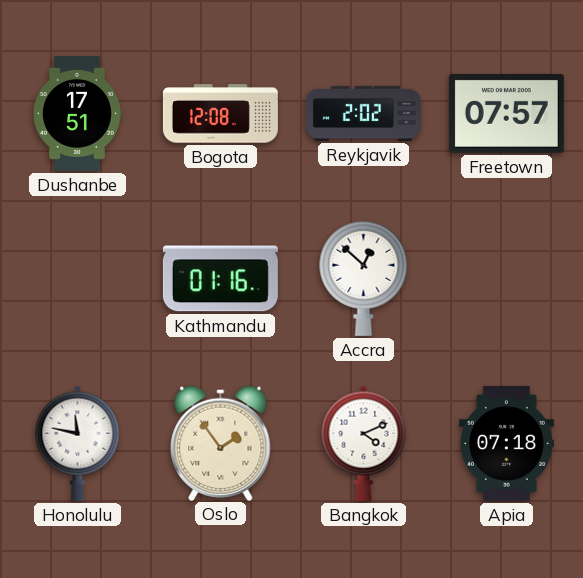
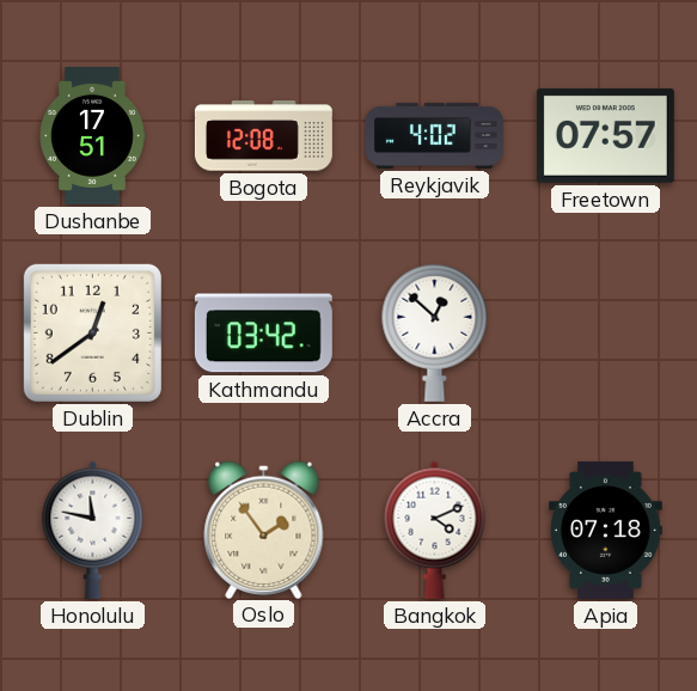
Reykjavik: 2:02 -> 4:02 (434, 135)
Dublin: none -> 12:39 (92, 332)
Kathmandu: 01:16 -> 03:42 (263, 334)
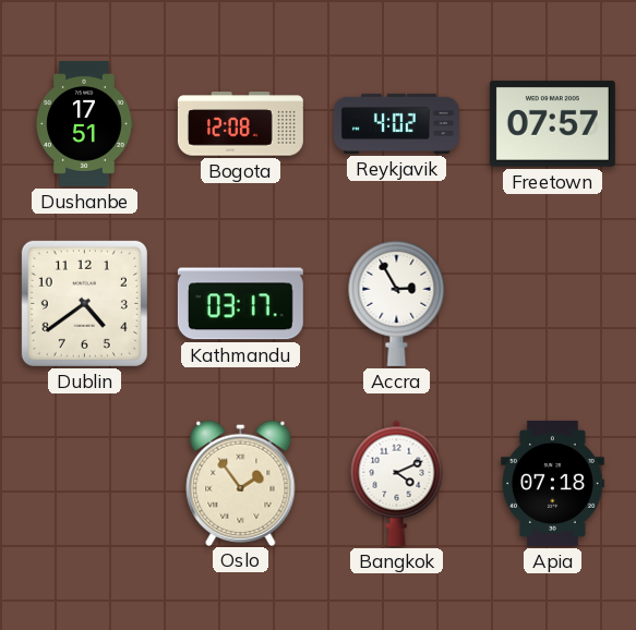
Dublin: 12:39 -> 4:39 (84, 303)
Kathmandu: 03:42 -> 03:17 (240, 304)
Accra: 12:52 -> 2:55 (397, 303)
Honolulu: 11:47 -> none (93, 530)
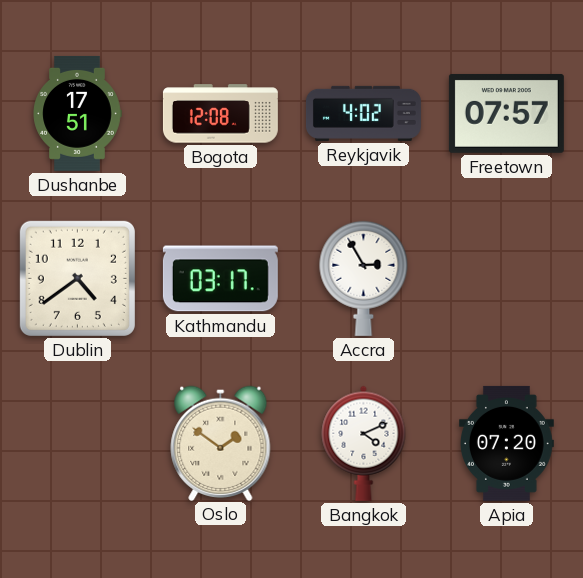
Oslo: 1:54 -> 1:51 (221, 443)
Apia: 07:18 -> 07:20 (506, 443)
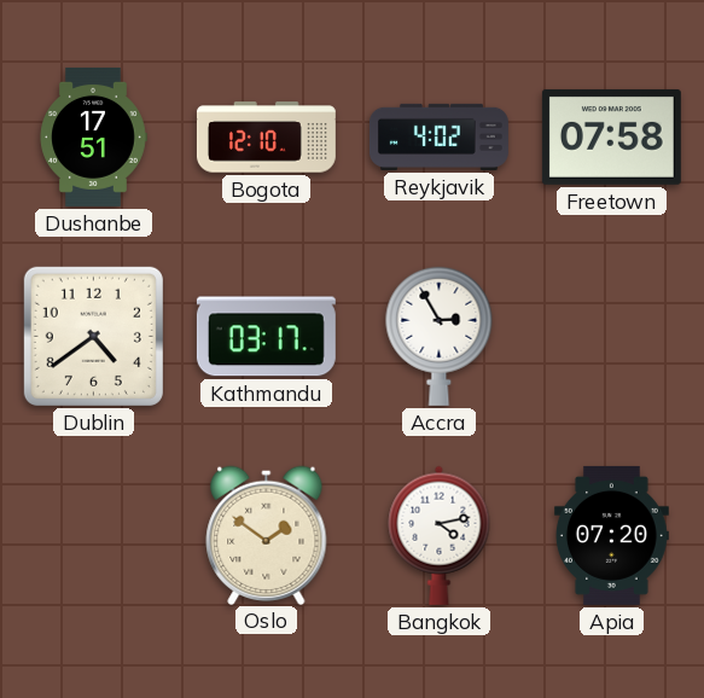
Bogota: 12:08 -> 12:10 (266, 138)
Freetown: 07:57 -> 07:58 (611, 136)
Bangkok: 4:11 -> 4:13 (440, 535)
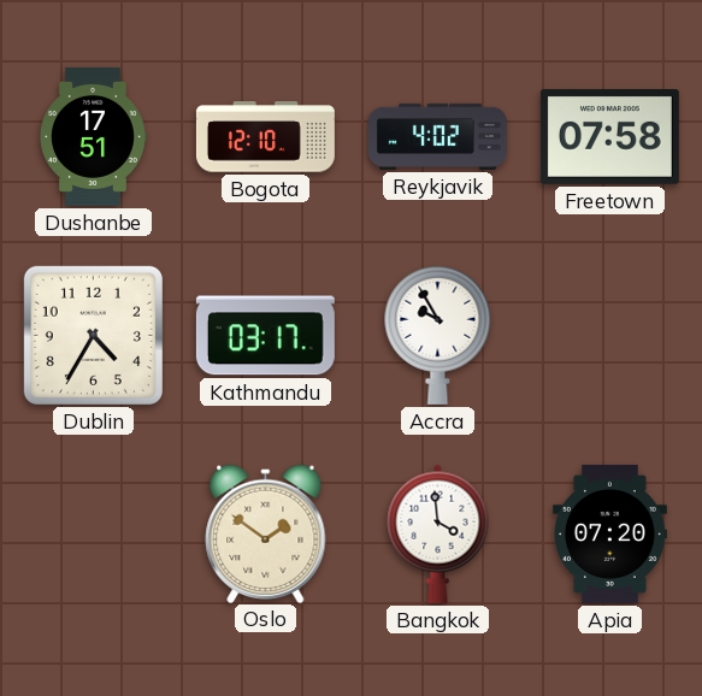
Dublin: 4:39 -> 4:35 (93, 335)
Accra: 2:55 -> 9:55 (438, 335)
Bangkok: 4:13 -> 3:59 (438, 533)
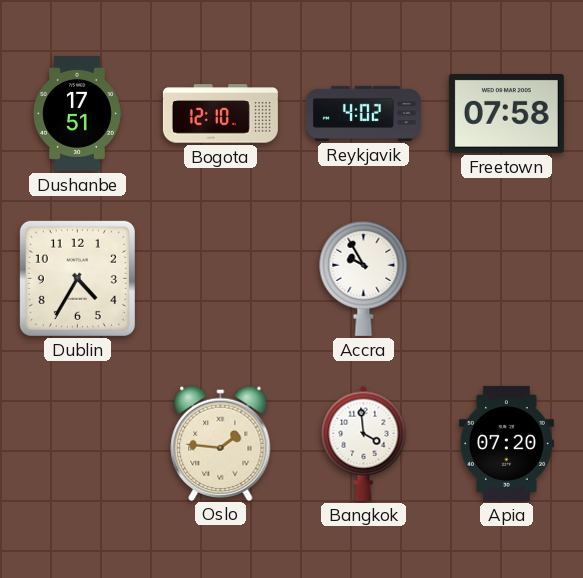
Kathmandu: 03:17 -> none (265, 336)
Oslo: 1:51 -> 1:46 (221, 443)
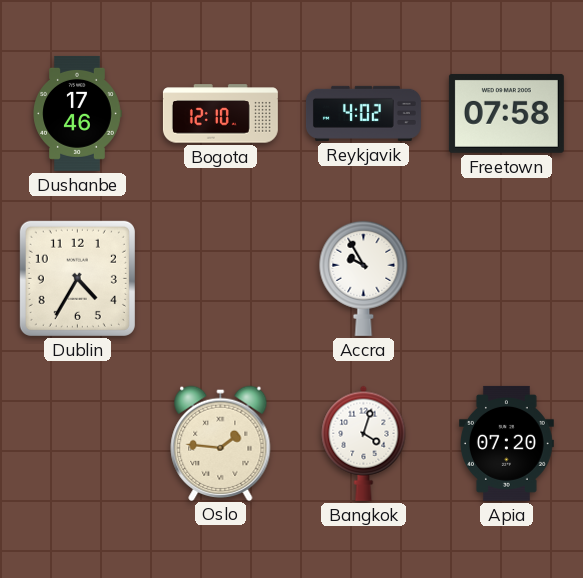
Dushanbe: 17:51 -> 17:46 (77, 113)
Bangkok: 3:59 -> 4:03 (364, 443)
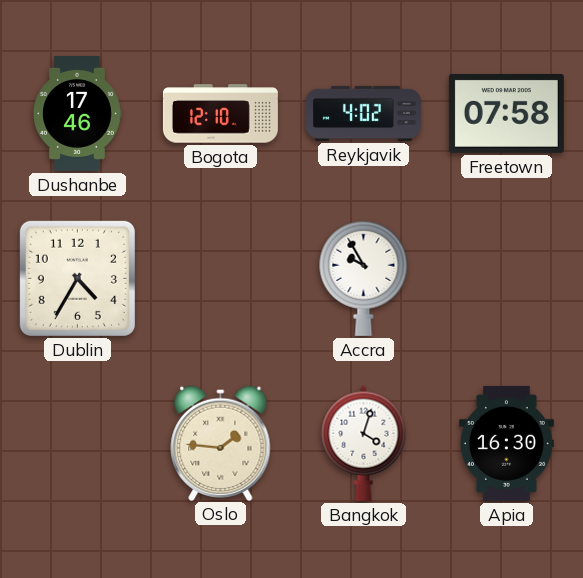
Apia: 07:20 -> 16:30 (506, 443)
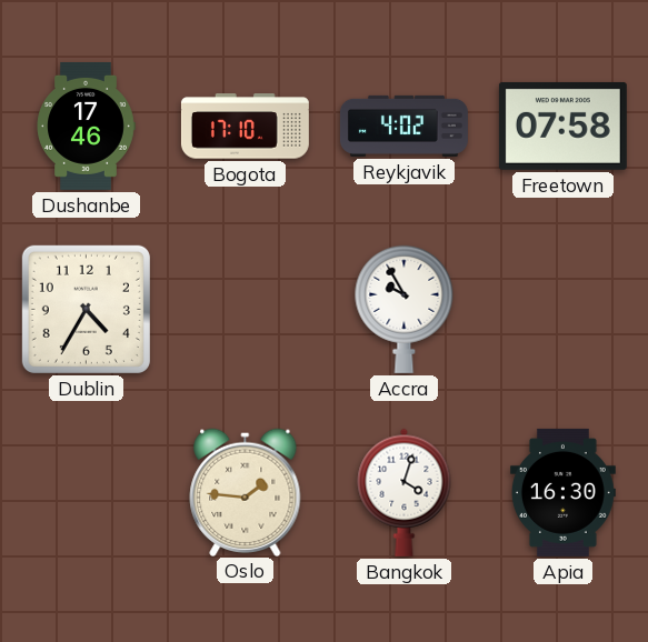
Bogota: 12:10 -> 17:10 (245, 127)
